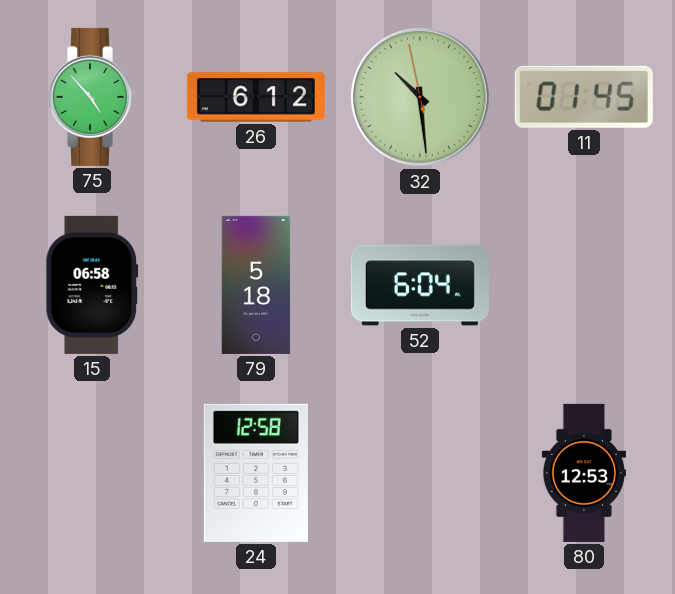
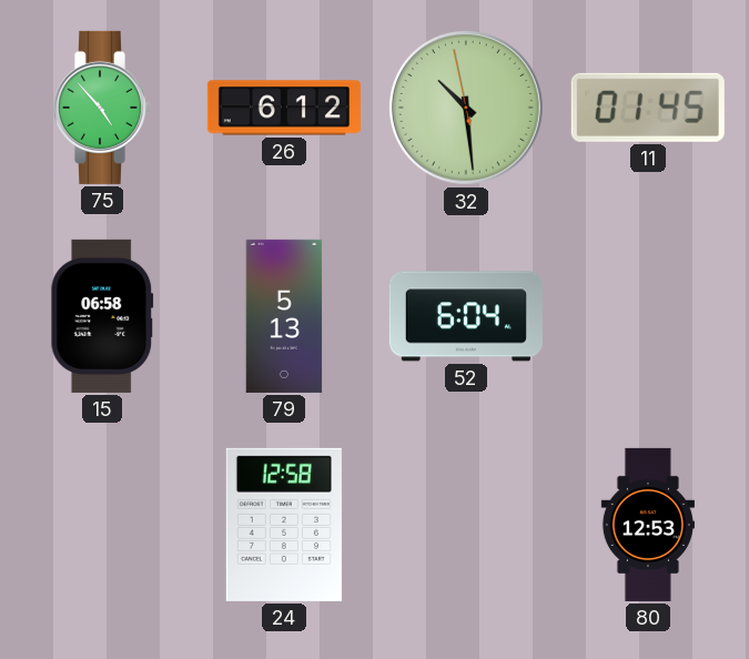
79: 5:18 -> 5:13 (284, 316)
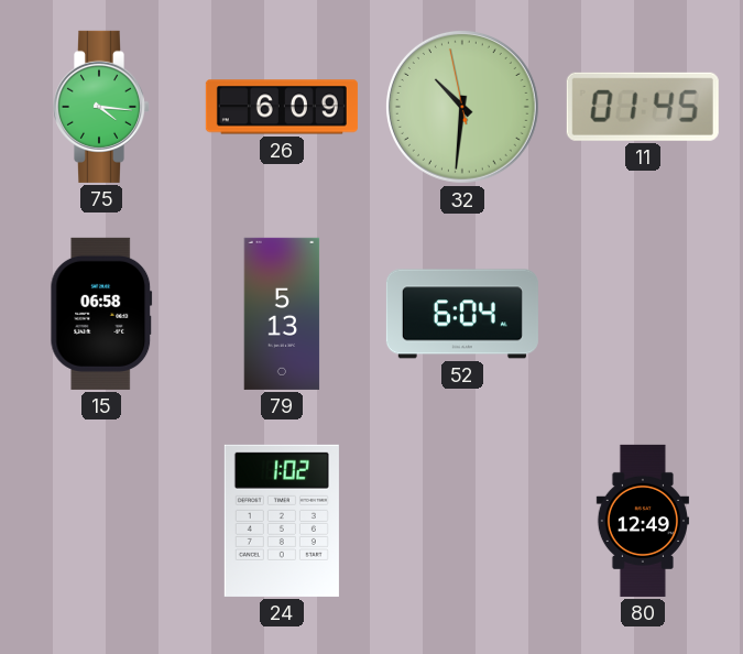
75: 4:53 -> 4:16 (100, 107)
26: 6:12 -> 6:09 (282, 107)
32: 10:28 -> 10:30 (462, 107)
24: 12:58 -> 1:02 (282, 521)
80: 12:53 -> 12:49 (642, 521)
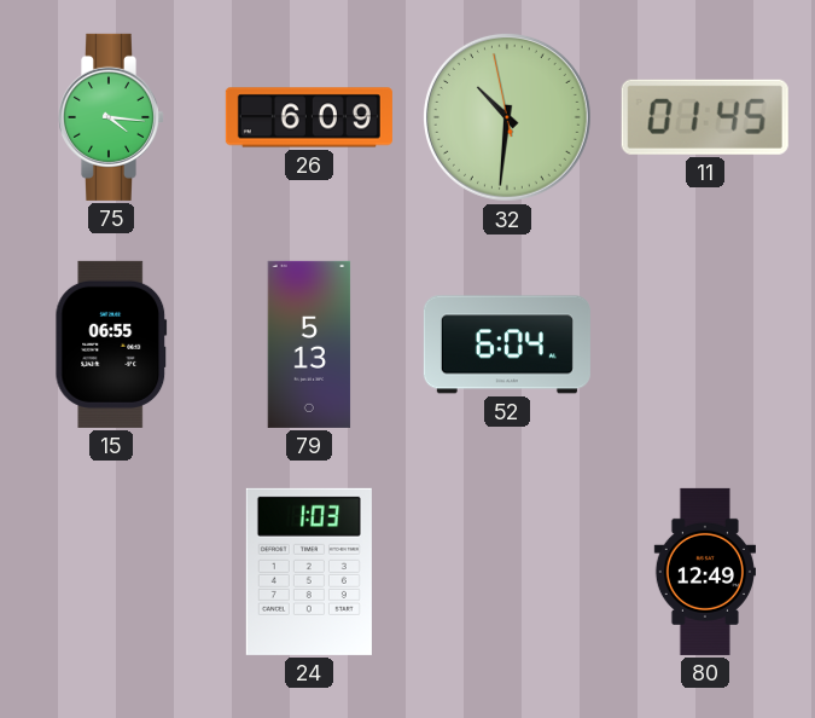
15: 06:58 -> 06:55 (111, 344)
24: 1:02 -> 1:03 (309, 572)
